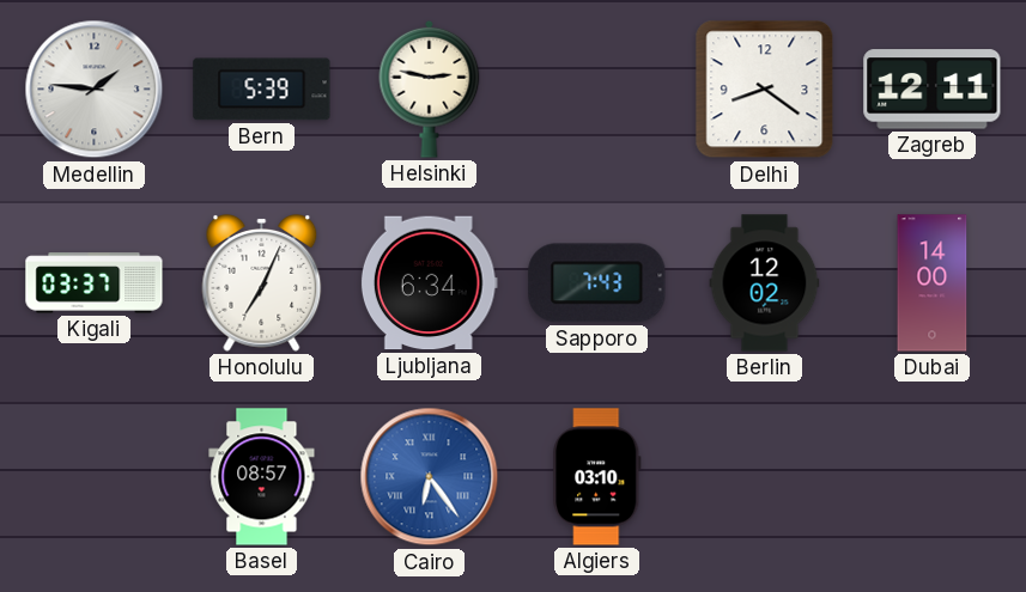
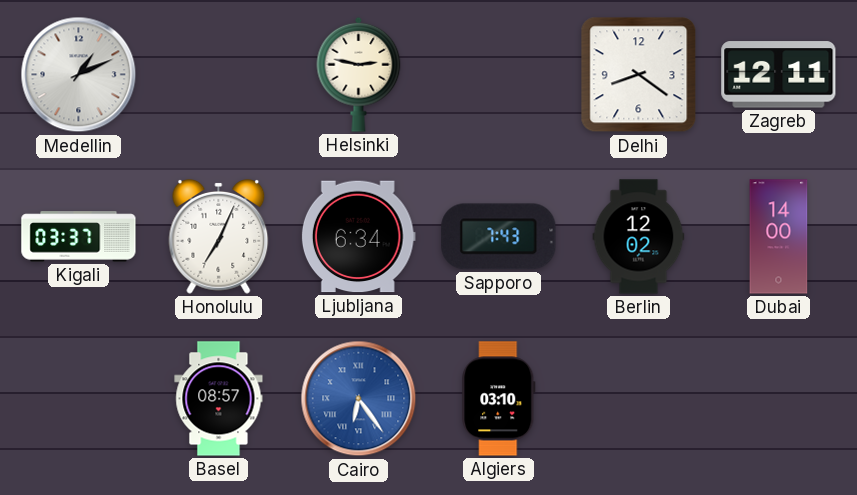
Medellin: 1:46 -> 1:11 (79, 75)
Bern: 5:39 -> none (262, 90)
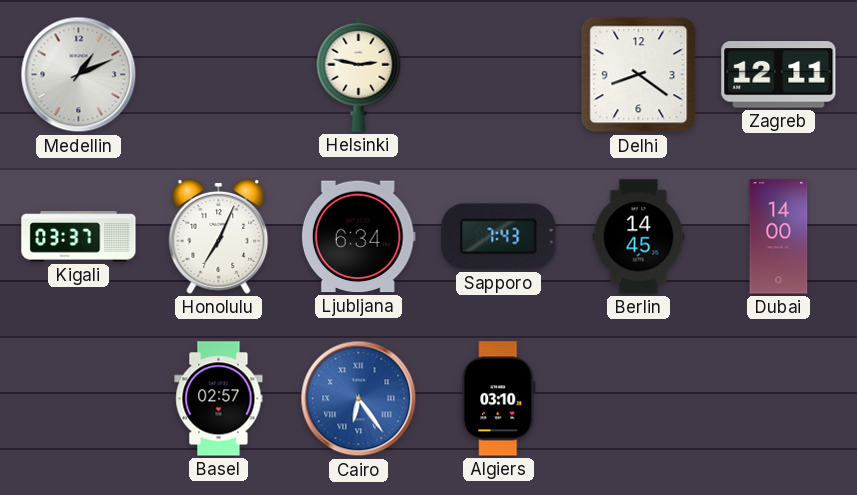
Berlin: 12:02 -> 14:45 (639, 237)
Basel: 08:57 -> 02:57 (219, 399)
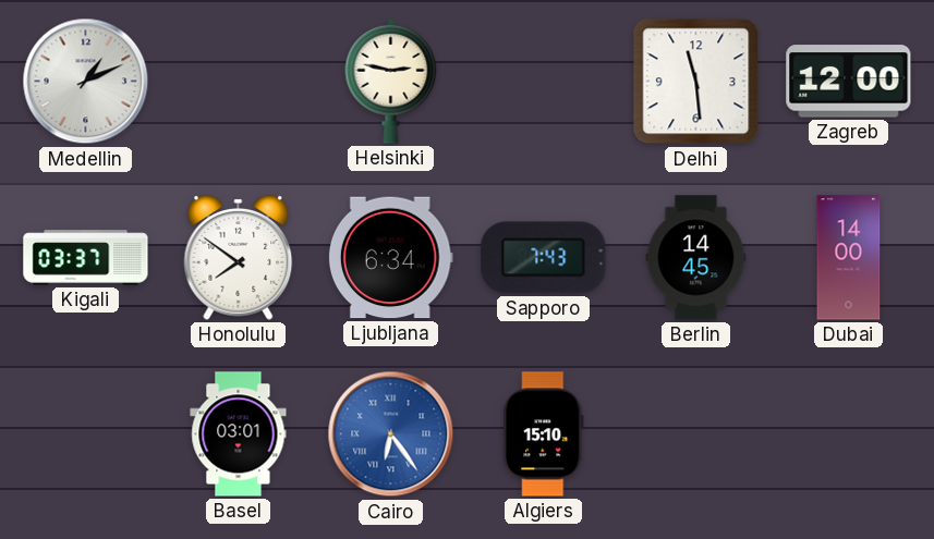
Delhi: 8:21 -> 11:29 (696, 82)
Zagreb: 12:11 -> 12:00 (849, 82)
Honolulu: 7:04 -> 7:51 (239, 257)
Basel: 02:57 -> 03:01 (239, 434)
Algiers: 03:10 -> 15:10 (544, 434)
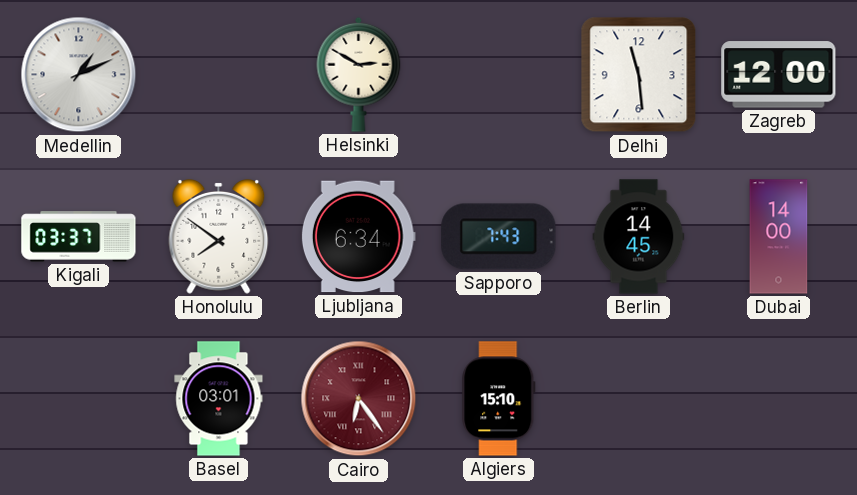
Helsinki: 2:47 -> 2:50 (359, 74)
Cairo dial: blue -> burgundy (359, 399)
